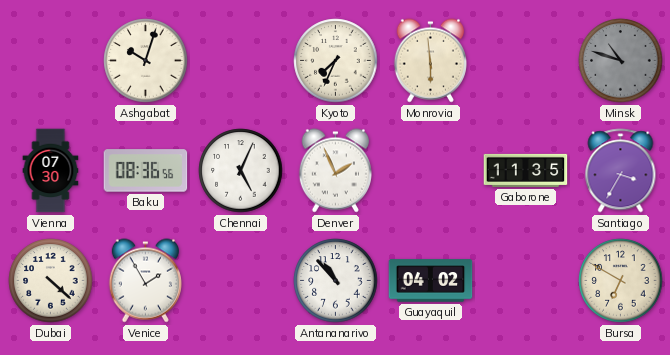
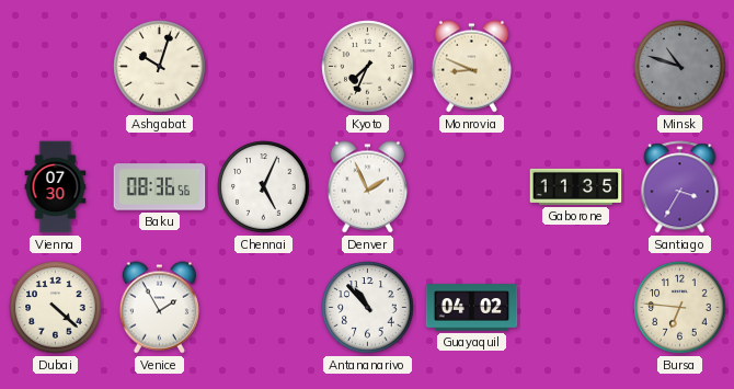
Monrovia: 5:59 -> 8:49 (471, 67)
Bursa: 6:50 -> 6:46 (680, 308)
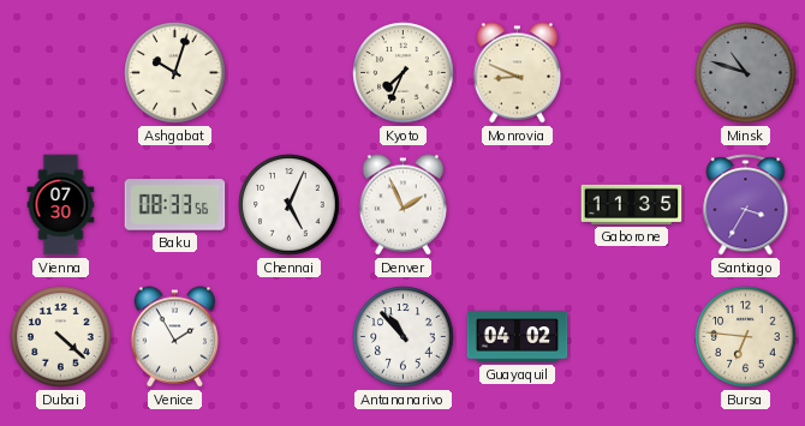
Baku: 08:36 -> 08:33 (175, 205)
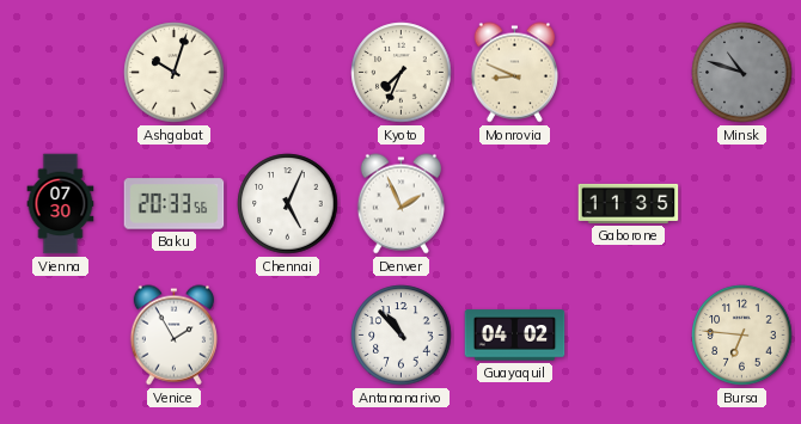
Baku: 08:33 -> 20:33 (175, 204)
Santiago: 3:35 -> none (746, 205)
Dubai: 4:22 -> none (61, 337)
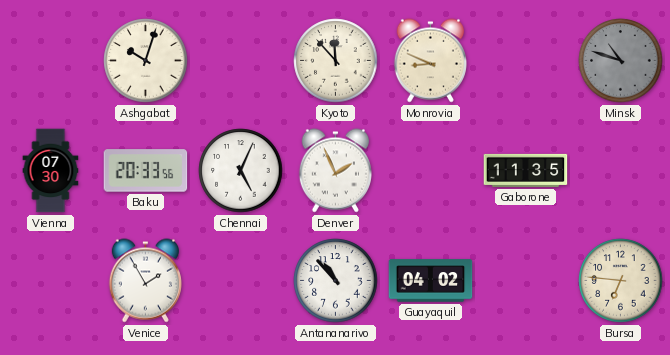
Kyoto: 7:34 -> 11:53 (336, 61)
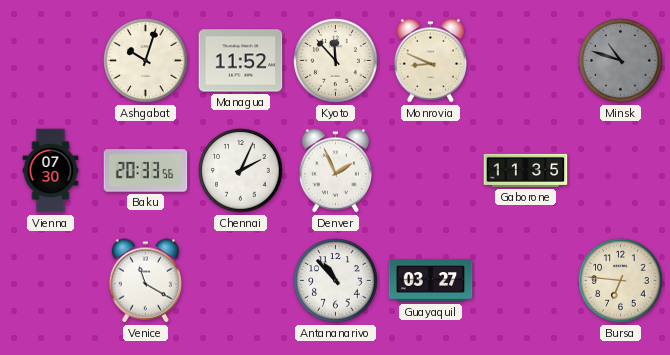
Managua: none -> 11:52 (241, 61)
Chennai: 5:04 -> 2:04 (241, 171)
Venice: 1:55 -> 11:20 (145, 281)
Guayaquil: 04:02 -> 03:27 (431, 281)
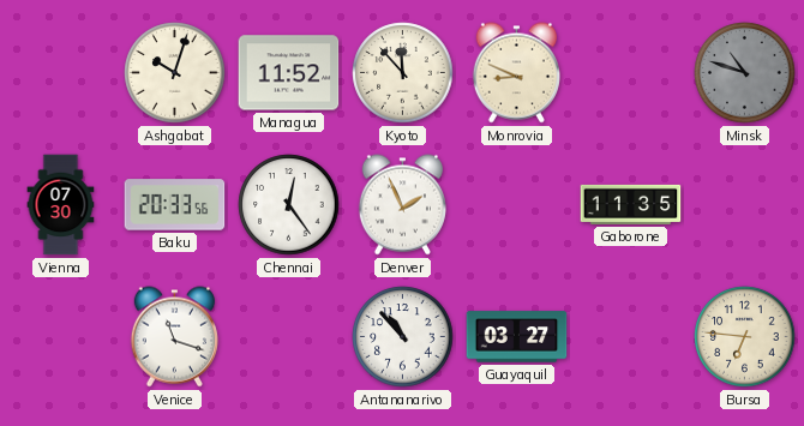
Chennai: 2:04 -> 12:24 (289, 205)
Venice: 11:20 -> 11:18 (174, 337)
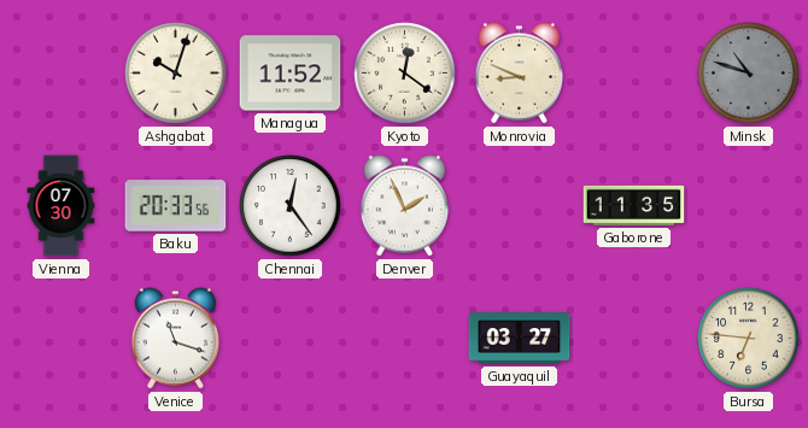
Kyoto: 11:53 -> 12:21 (405, 74)
Antananarivo: 10:53 -> none (403, 337)
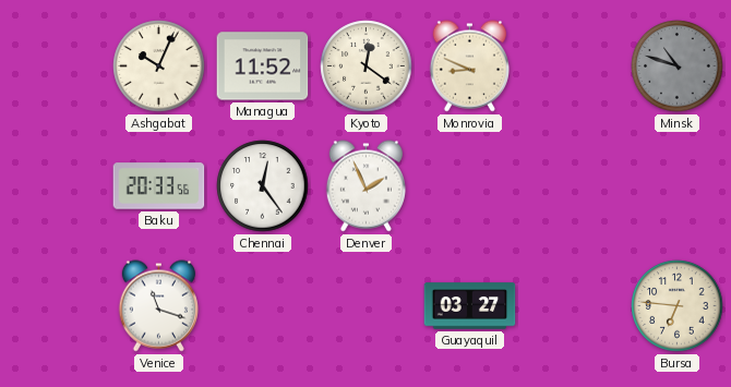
Ashgabat: 10:03 -> 10:04 (159, 66)
Vienna: 07:30 -> none (62, 206)
Gaborone: 11:35 -> none (634, 205)
